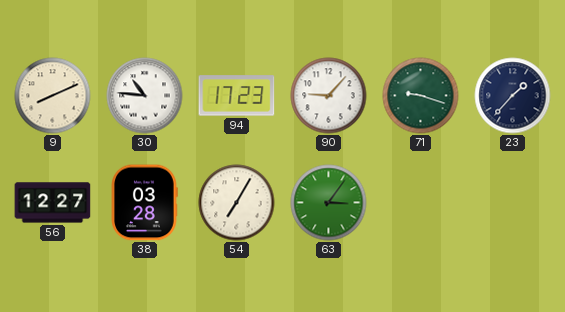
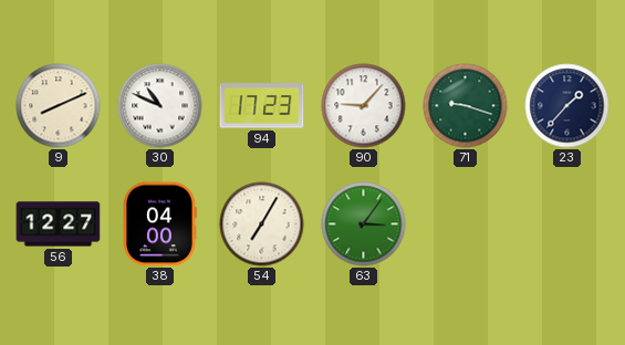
30: 10:46 -> 10:49 (160, 106)
38: 03:28 -> 04:00 (159, 224)
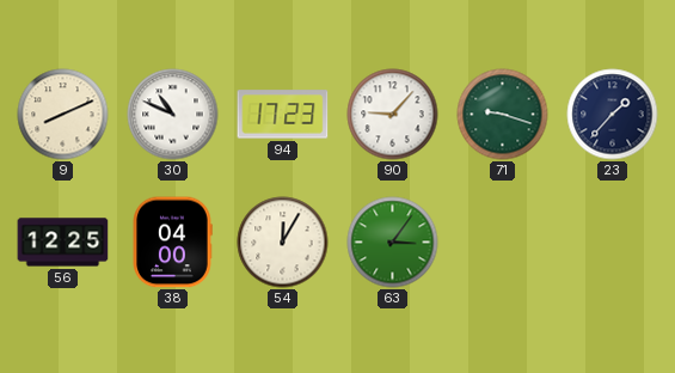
56: 12:27 -> 12:25 (63, 243)
54: 7:05 -> 12:05 (283, 243)
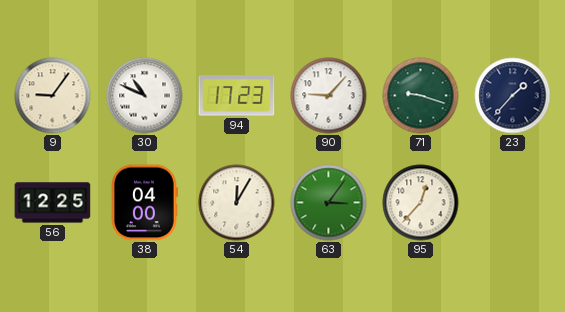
9: 8:11 -> 9:06 (53, 96)
95: none -> 12:37 (421, 203)
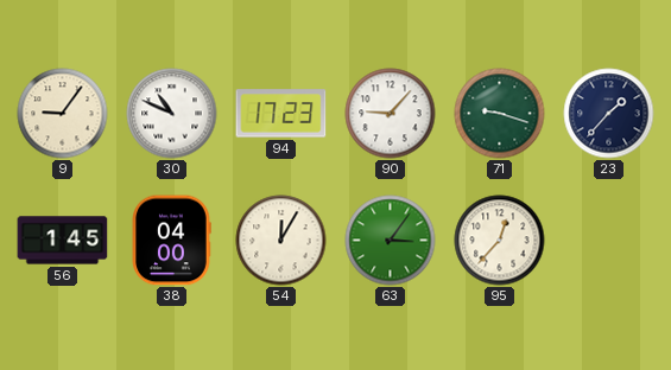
56: 12:25 -> 1:45 (63, 241)
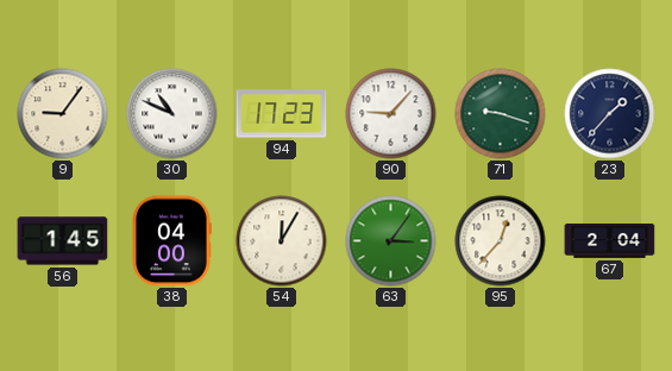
67: none -> 2:04 (610, 241)
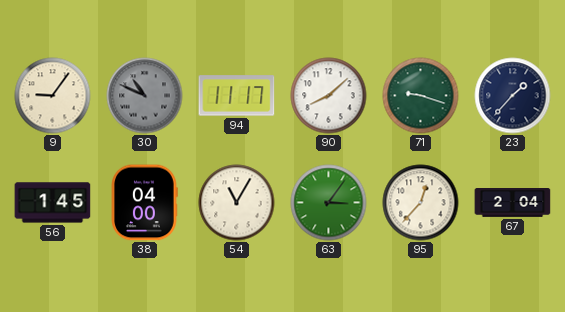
30 dial: white -> grey (145, 96)
94: 17:23 -> 11:17 (237, 96)
90: 9:07 -> 8:08 (329, 96)
54: 12:05 -> 11:05 (237, 203)
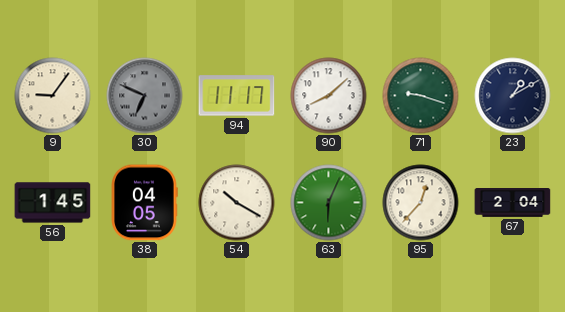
30: 10:49 -> 6:49 (145, 96)
23: 1:37 -> 1:10 (513, 96)
38: 04:00 -> 04:05 (144, 203)
54: 11:05 -> 10:20 (237, 203)
63: 3:06 -> 6:04 (329, 203)
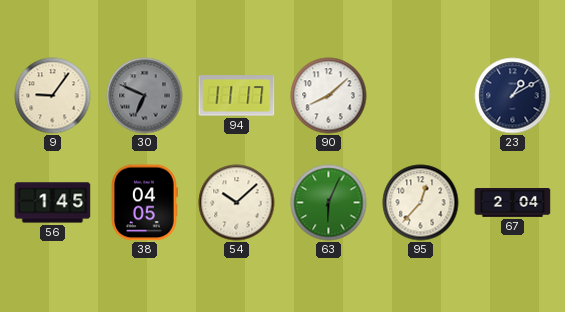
71: 9:18 -> none (421, 96)
54: 10:20 -> 10:08 (237, 203)
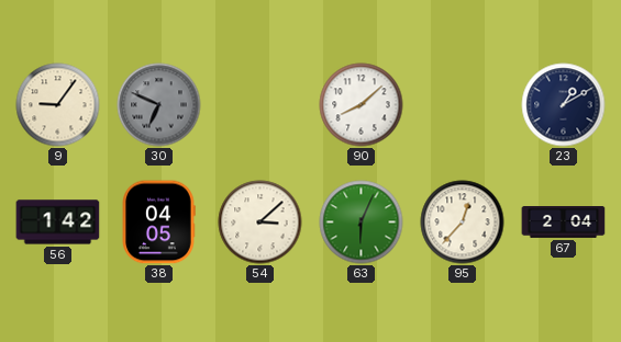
94: 11:17 -> none (237, 96)
56: 1:45 -> 1:42 (58, 223)
54: 10:08 -> 3:08 (260, 223)
